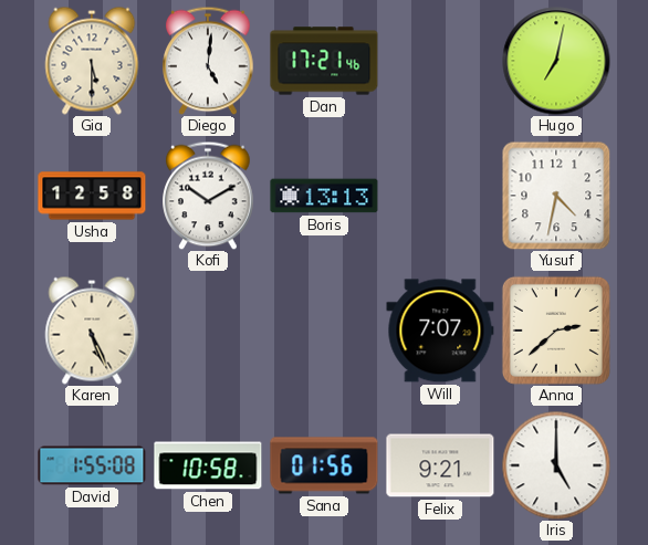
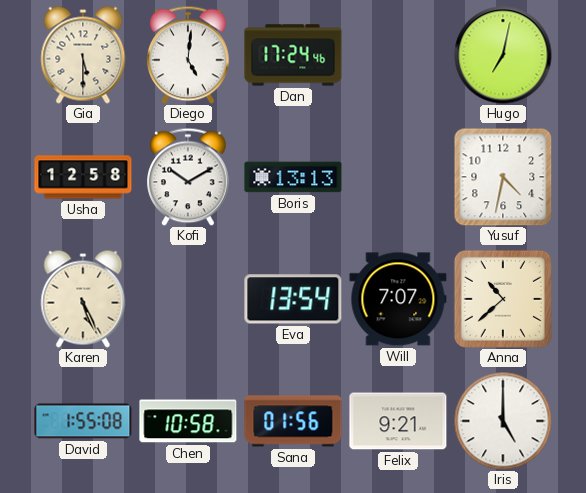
Dan: 17:21 -> 17:24 (293, 55)
Eva: none -> 13:54 (293, 299)
Anna: 2:38 -> 10:38 (503, 299)
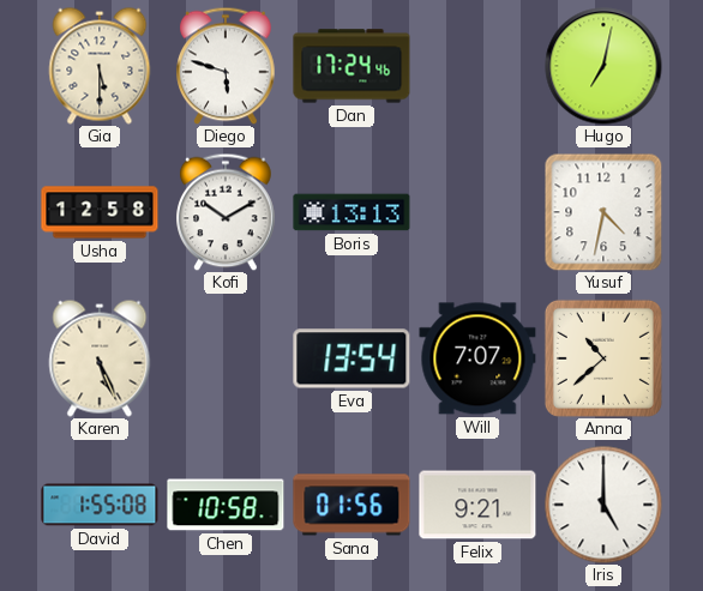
Diego: 5:01 -> 5:48 (226, 66)
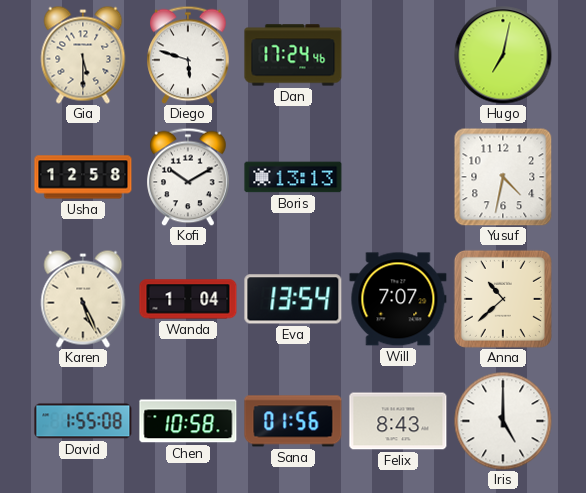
Wanda: none -> 1:04 (188, 299)
Felix: 9:21 -> 8:43 (398, 421)
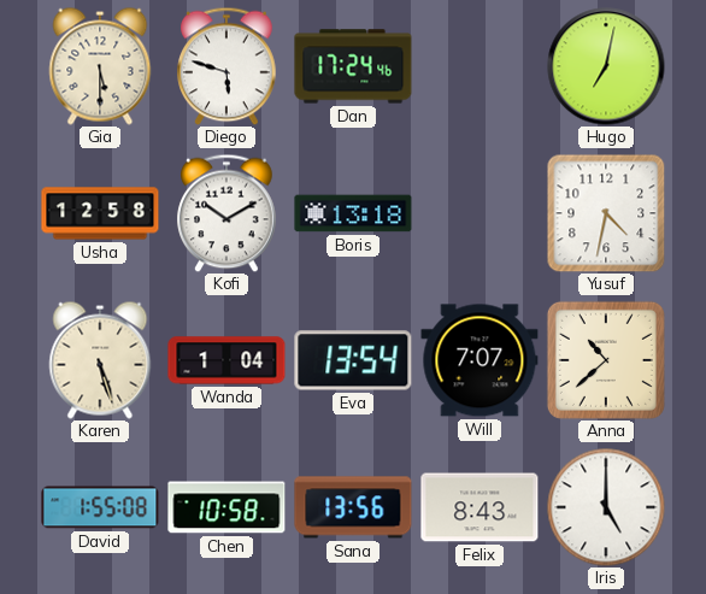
Boris: 13:13 -> 13:18 (353, 213)
Karen: 5:26 -> 5:27 (100, 360)
Sana: 01:56 -> 13:56 (353, 507)
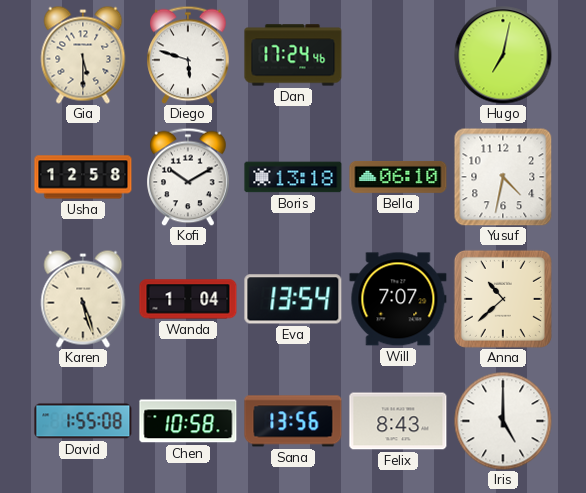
Bella: none -> 06:10 (398, 177)
